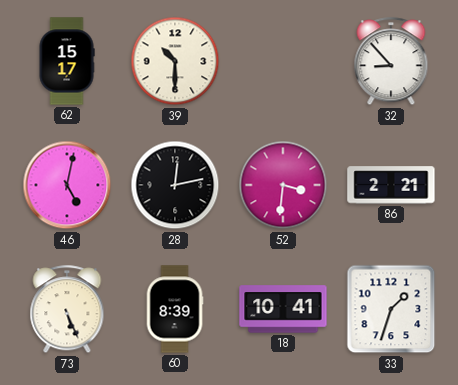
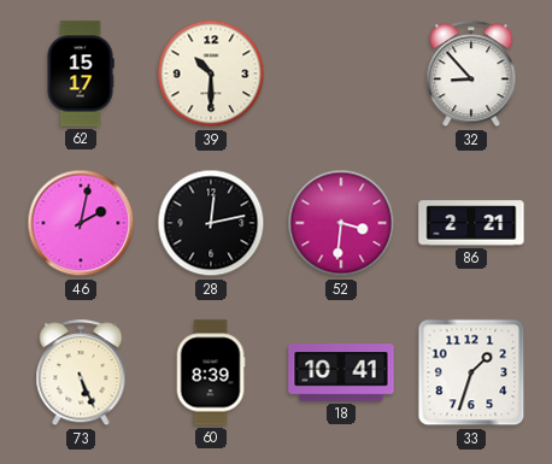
46: 5:02 -> 2:02 (81, 223)
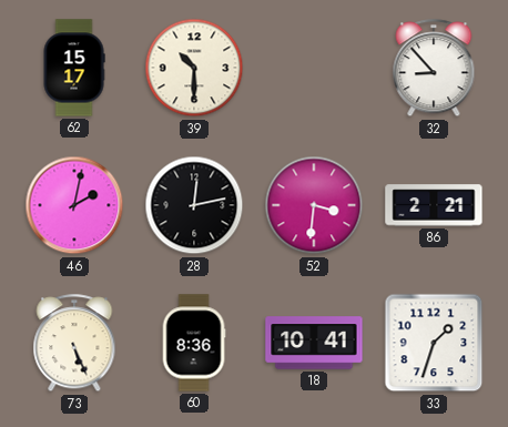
60: 8:39 -> 8:36 (194, 343)
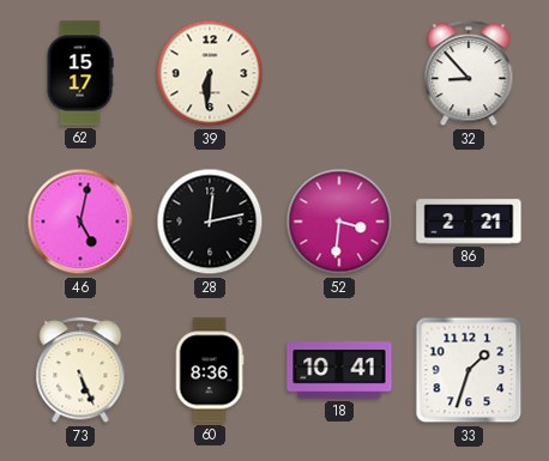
39: 10:30 -> 6:31 (210, 73)
46: 2:02 -> 5:02 (80, 222)
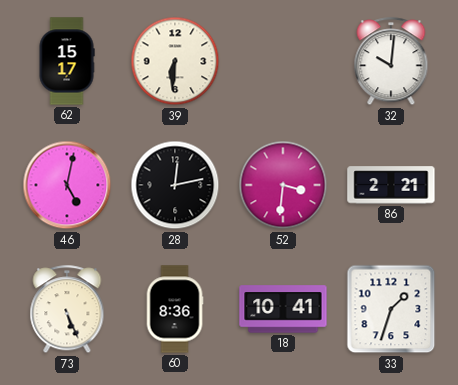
32: 8:53 -> 10:01 (391, 62)
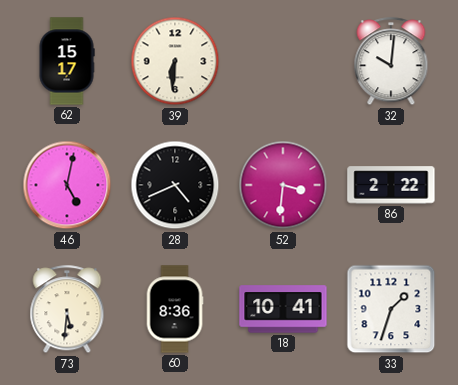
28: 12:13 -> 4:41 (175, 185)
86: 2:21 -> 2:22 (391, 185)
73: 5:26 -> 5:31 (67, 310)
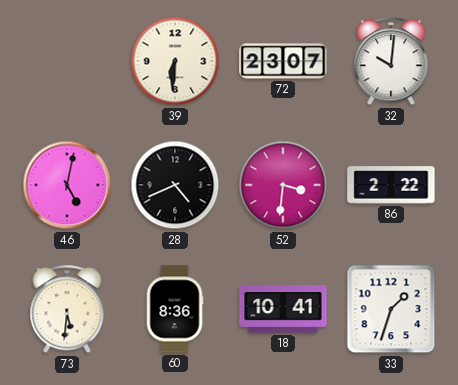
62: 15:17 -> none (67, 61)
72: none -> 23:07 (283, 61)
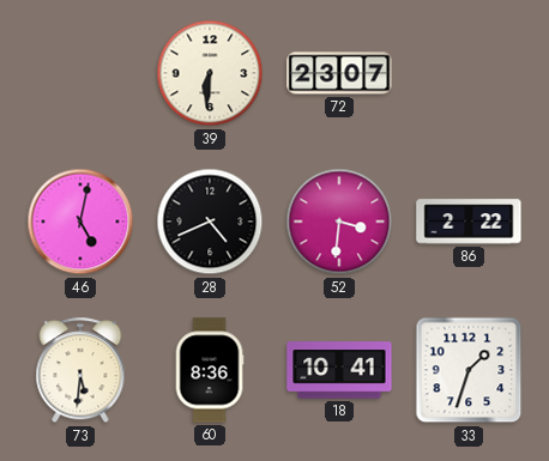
32: 10:01 -> none (391, 62)
